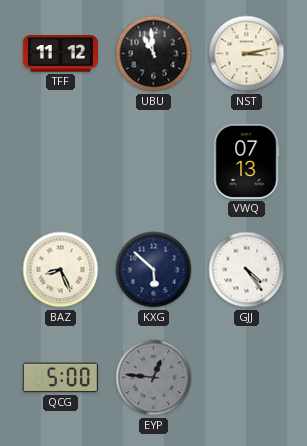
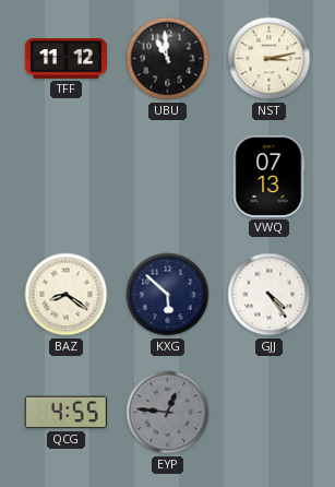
BAZ: 8:26 -> 8:21 (67, 295)
QCG: 5:00 -> 4:55 (65, 413)
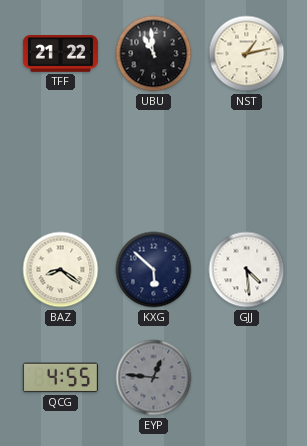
TFF: 11:12 -> 21:22 (60, 54)
NST: 3:13 -> 1:13 (247, 54)
VWQ: 07:13 -> none (268, 176)
GJJ: 4:24 -> 4:29 (247, 270)
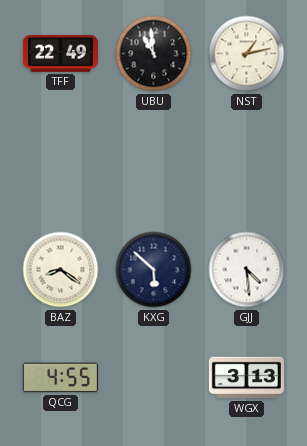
TFF: 21:22 -> 22:49 (60, 54)
EYP: 12:46 -> none (154, 378)
WGX: none -> 3:13 (246, 378)
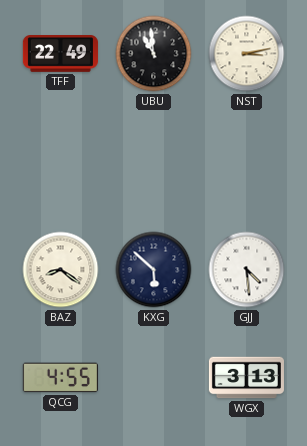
NST: 1:13 -> 3:13 (247, 54)
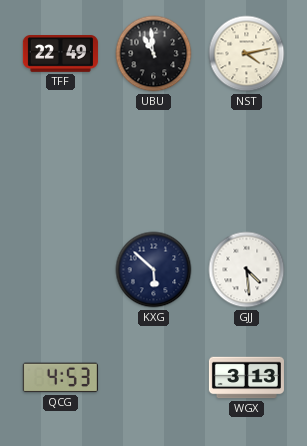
NST: 3:13 -> 4:13 (247, 54)
BAZ: 8:21 -> none (61, 270)
QCG: 4:55 -> 4:53 (60, 378)
